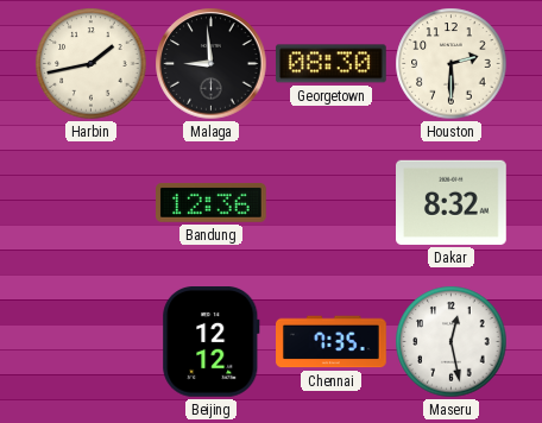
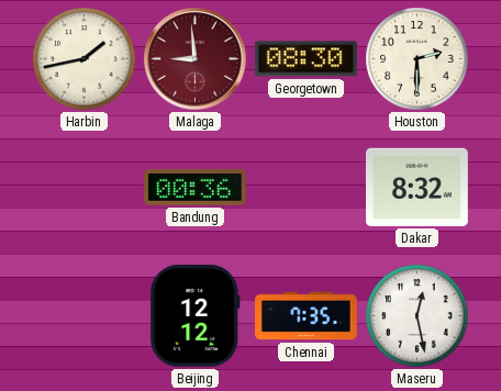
Malaga dial: black -> burgundy (196, 59)
Bandung: 12:36 -> 00:36 (196, 188)
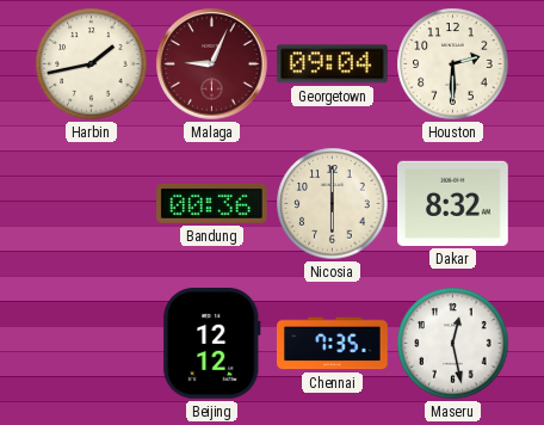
Malaga: 8:59 -> 9:04 (212, 64)
Georgetown: 08:30 -> 09:04 (332, 64)
Nicosia: none -> 6:00 (333, 204)
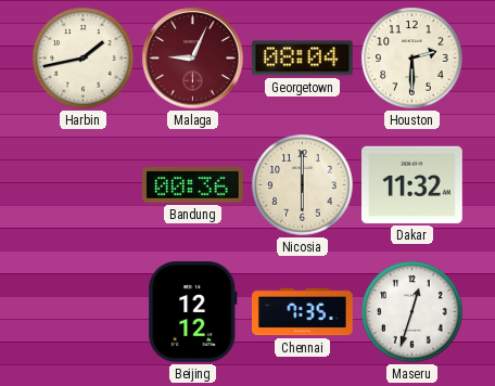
Georgetown: 09:04 -> 08:04 (302, 59)
Dakar: 8:32 -> 11:32 (412, 184)
Maseru: 12:28 -> 12:33 (412, 312)
